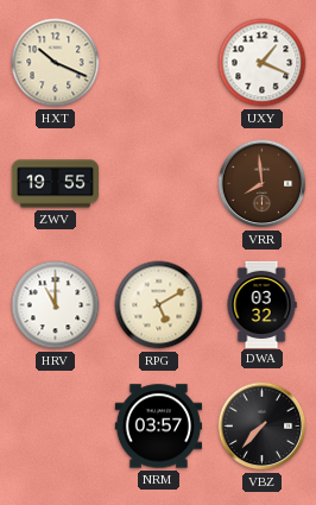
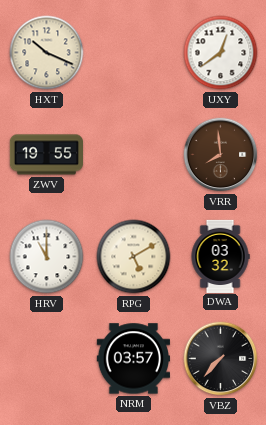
UXY: 1:19 -> 12:39 (221, 53)
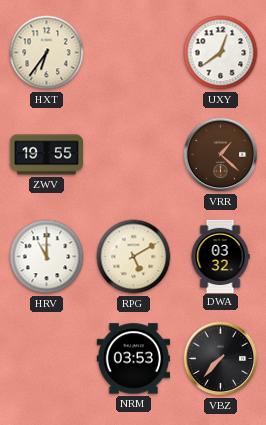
HXT: 10:19 -> 6:36 (47, 53)
VRR: 7:59 -> 1:22 (221, 155)
NRM: 03:57 -> 03:53 (133, 359)
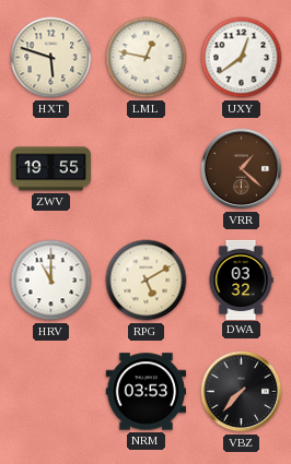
HXT: 6:36 -> 5:48 (51, 58)
LML: none -> 12:47 (147, 58)
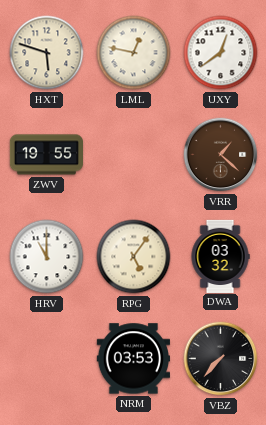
RPG: 5:10 -> 5:06 (134, 257)
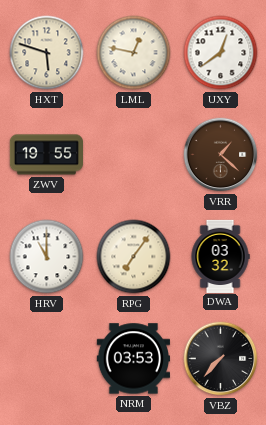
RPG: 5:06 -> 7:06 (134, 257)
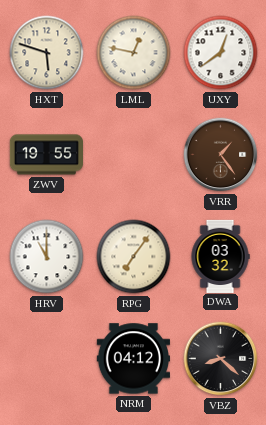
VRR: 1:22 -> 1:24 (221, 155)
NRM: 03:53 -> 04:12 (133, 359)
VBZ: 7:37 -> 8:22 (221, 359)
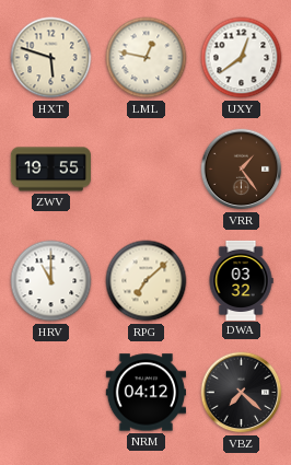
RPG: 7:06 -> 7:08 (147, 281)
VBZ: 8:22 -> 7:22 (242, 393)
